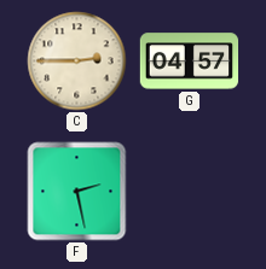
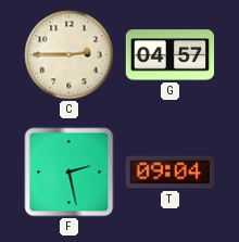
T: none -> 09:04 (169, 173)
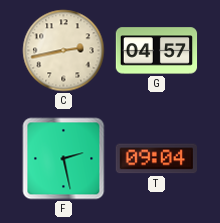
C: 2:45 -> 2:43 (64, 51)
